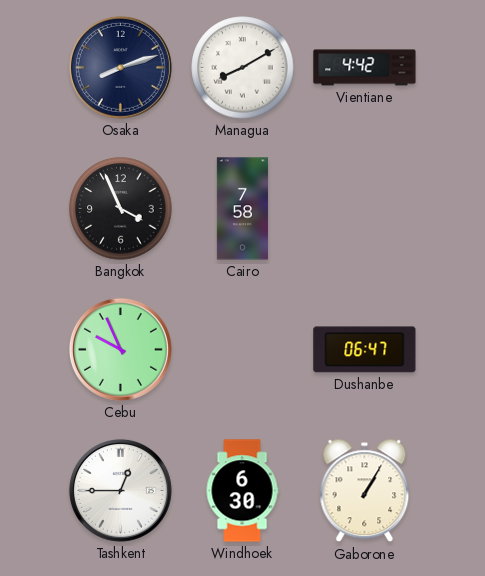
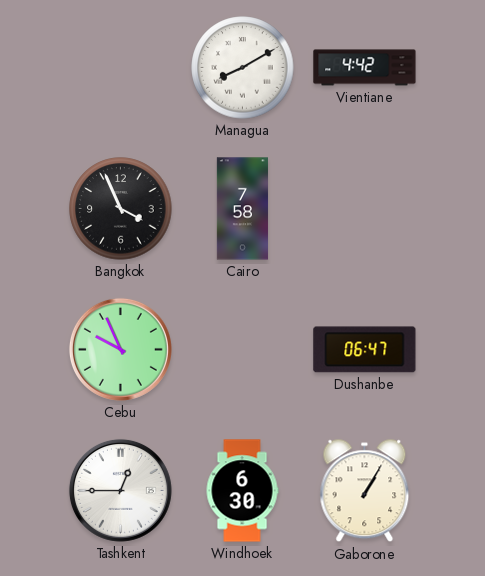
Osaka: 8:12 -> none (120, 67)
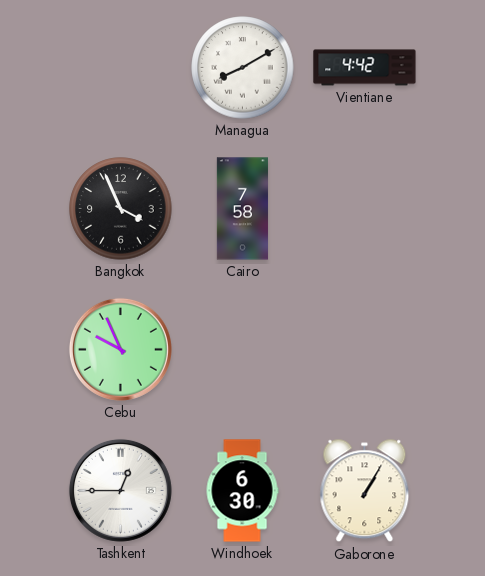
Dushanbe: 06:47 -> none (365, 350)
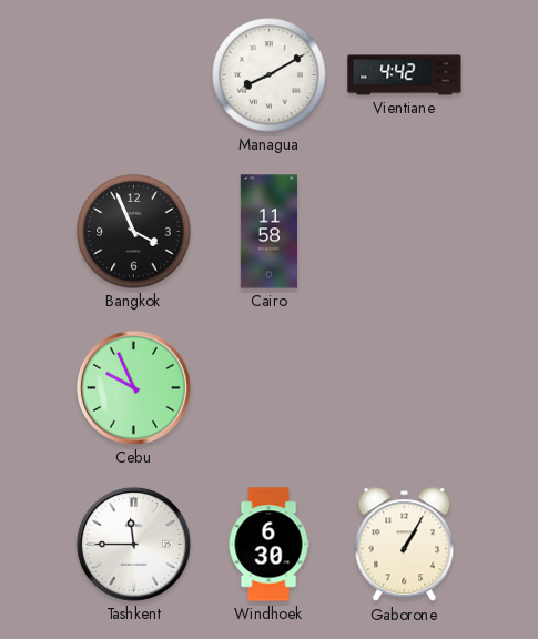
Cairo: 7:58 -> 11:58 (268, 232)
Tashkent: 12:45 -> 11:45 (133, 544)
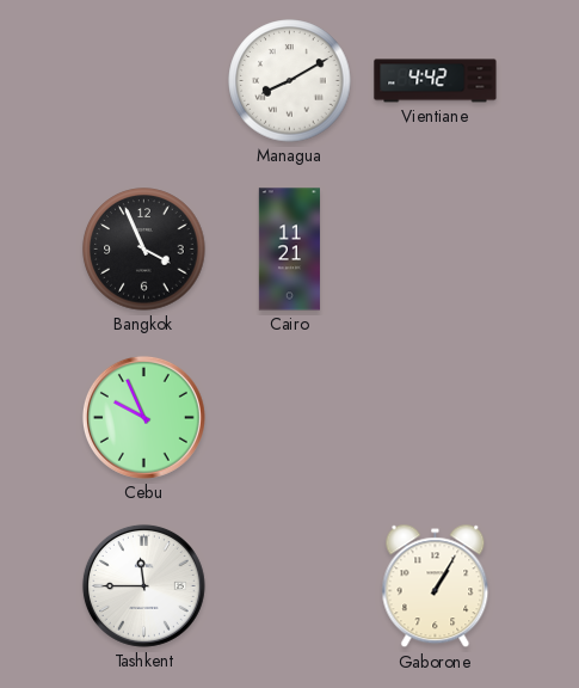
Cairo: 11:58 -> 11:21 (289, 250)
Windhoek: 6:30 -> none (268, 545)
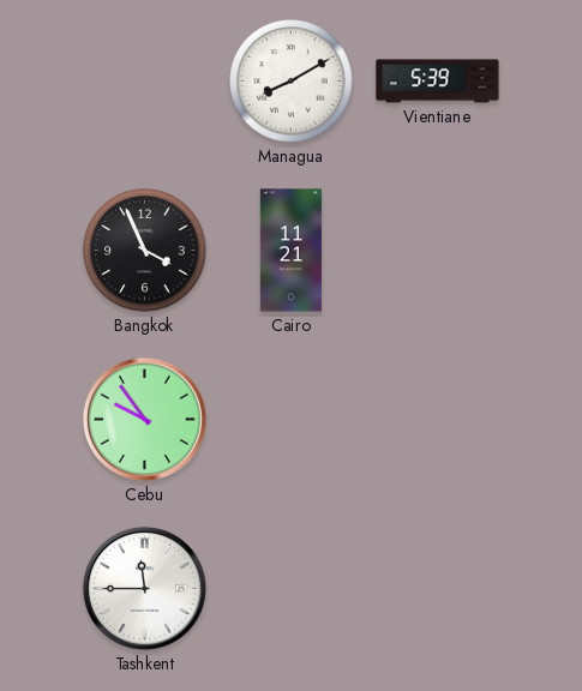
Vientiane: 4:42 -> 5:39 (438, 82)
Cebu: 9:56 -> 9:54 (144, 419)
Gaborone: 1:05 -> none (436, 586)
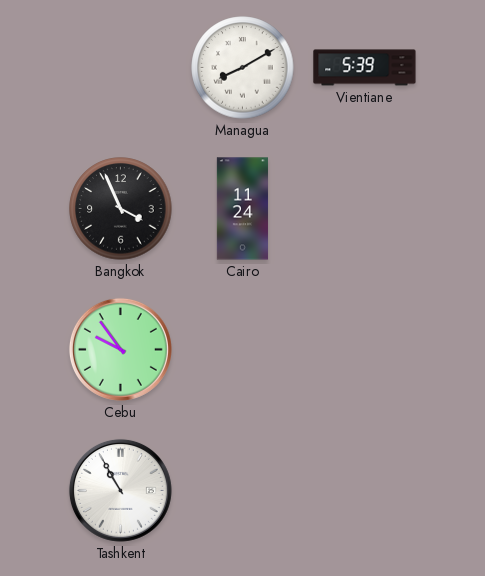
Cairo: 11:21 -> 11:24 (242, 209)
Tashkent: 11:45 -> 10:55 (120, 490)
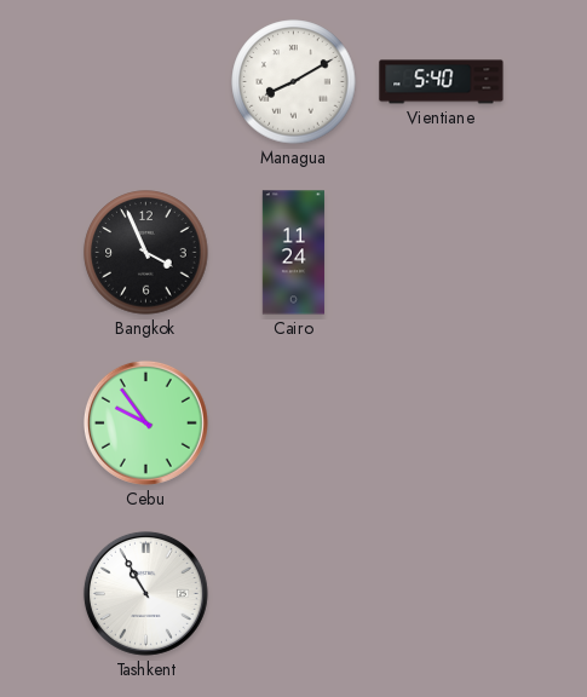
Vientiane: 5:39 -> 5:40 (442, 82)
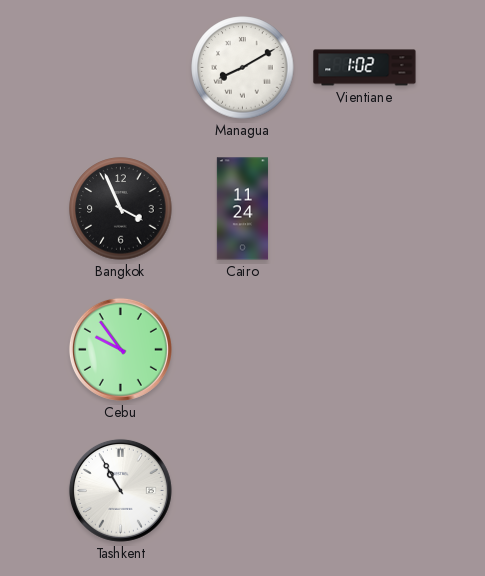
Vientiane: 5:40 -> 1:02 (365, 68)
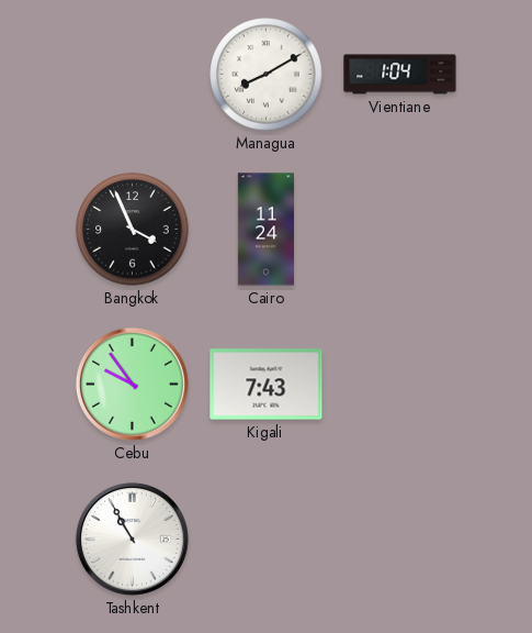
Vientiane: 1:02 -> 1:04 (400, 75)
Kigali: none -> 7:43 (267, 385)
